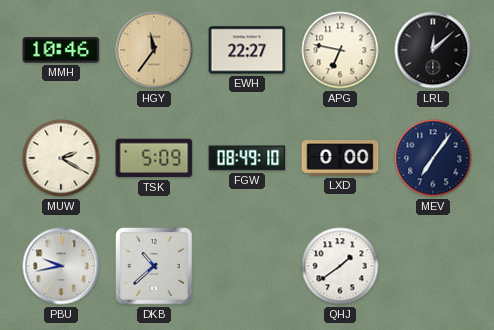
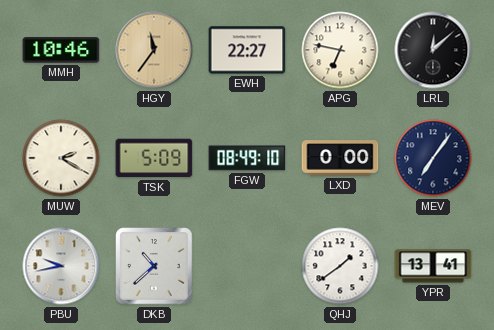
YPR: none -> 13:41 (433, 266)
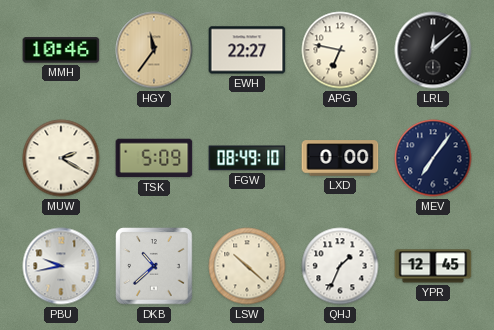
LSW: none -> 10:22 (247, 266)
QHJ: 1:39 -> 1:34 (340, 266)
YPR: 13:41 -> 12:45 (433, 266)
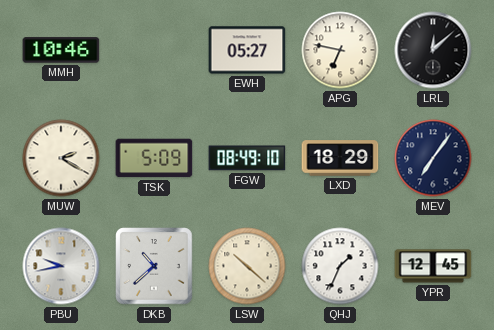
HGY: 11:36 -> none (154, 50)
EWH: 22:27 -> 05:27 (247, 50)
LXD: 0:00 -> 18:29 (340, 158)
